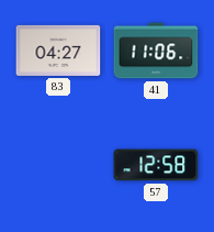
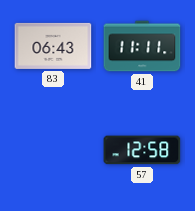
83: 04:27 -> 06:43 (53, 46)
41: 11:06 -> 11:11 (142, 46)
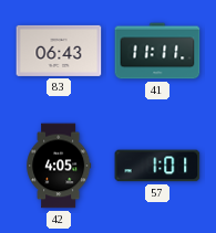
42: none -> 4:05 (59, 166)
57: 12:58 -> 1:01 (157, 166)
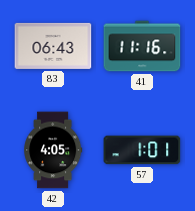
41: 11:11 -> 11:16 (142, 46)
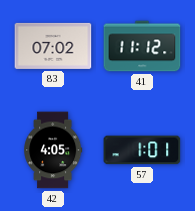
83: 06:43 -> 07:02 (53, 46)
41: 11:16 -> 11:12 (142, 46)
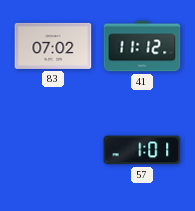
42: 4:05 -> none (53, 150)
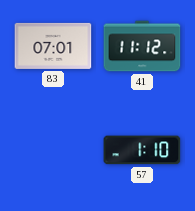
83: 07:02 -> 07:01 (53, 46)
57: 1:01 -> 1:10 (142, 150)
